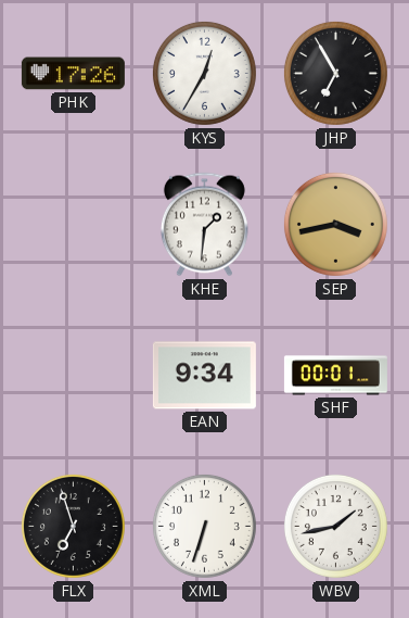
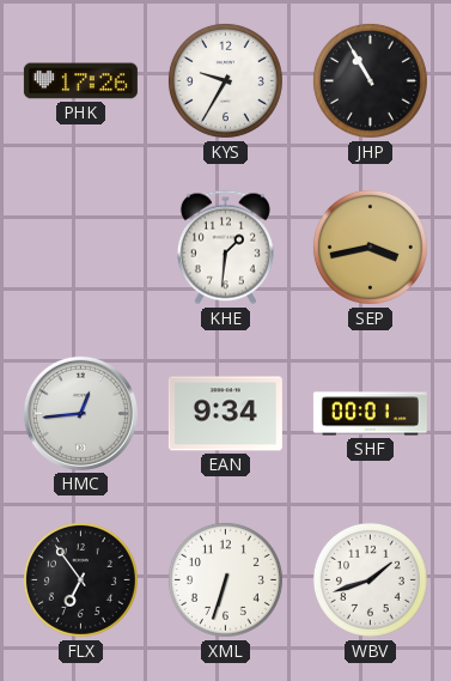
KYS: 12:35 -> 9:35 (225, 80)
JHP: 6:55 -> 10:55 (370, 80)
HMC: none -> 12:44 (80, 413)
FLX: 6:57 -> 6:54 (80, 579)
WBV: 1:43 -> 1:42 (370, 579)
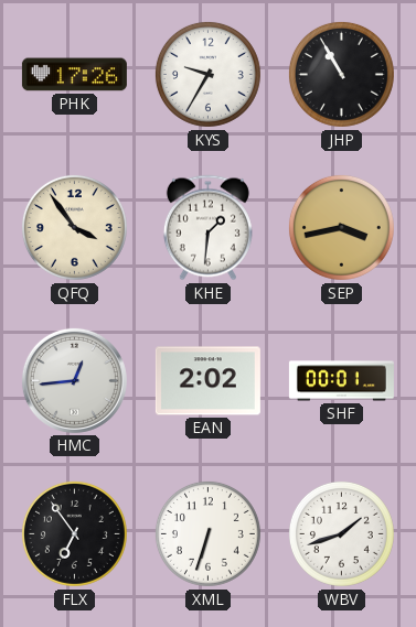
QFQ: none -> 3:54 (74, 227)
EAN: 9:34 -> 2:02 (207, 381)
